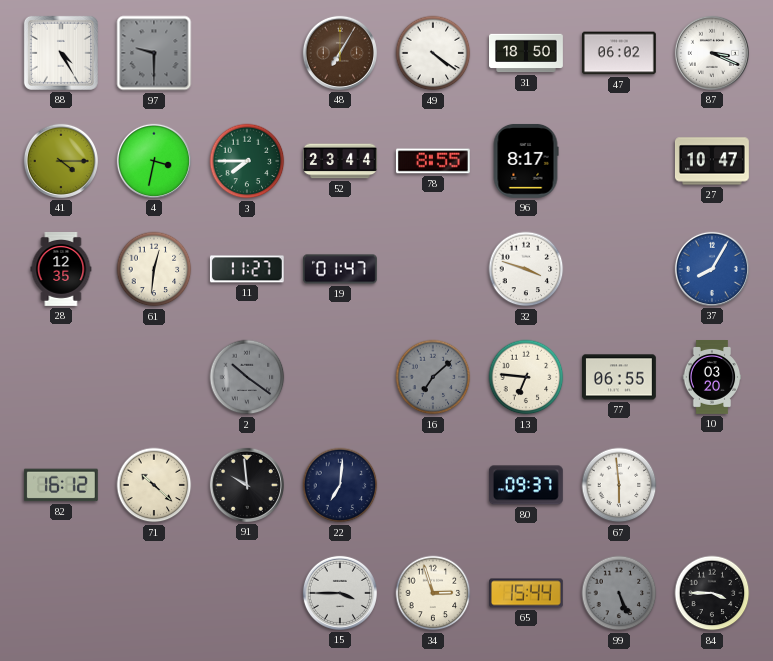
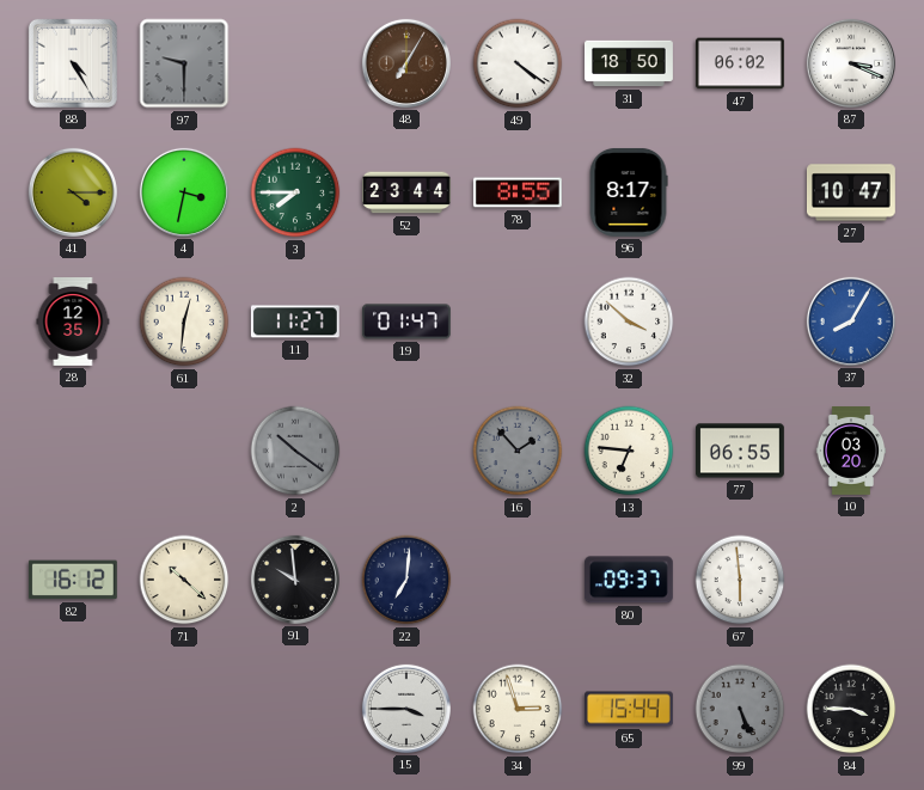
32: 3:48 -> 3:52 (629, 321)
16: 7:08 -> 1:53 (518, 451)
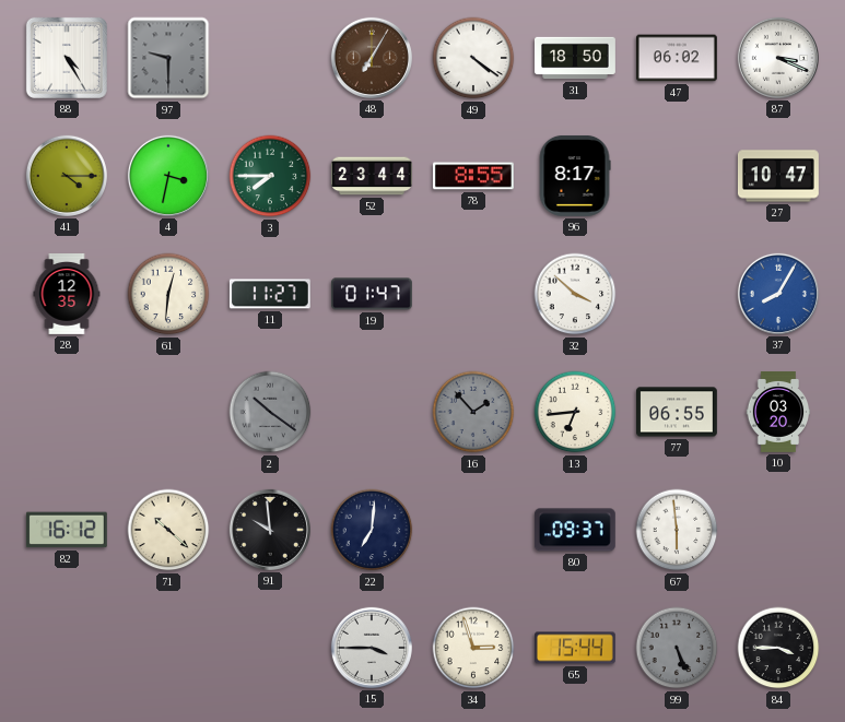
13: 6:46 -> 6:44 (575, 412)
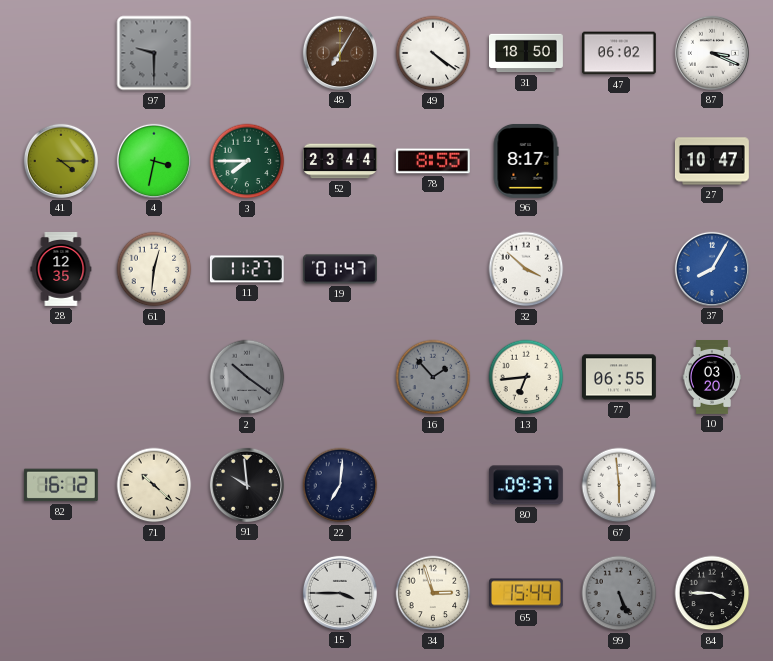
88: 4:25 -> none (67, 58)
